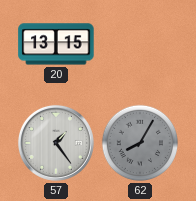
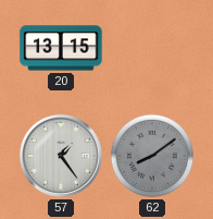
62: 8:05 -> 8:09 (152, 156)
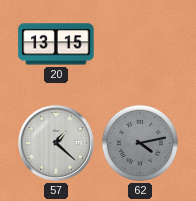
57: 1:24 -> 1:22 (56, 143)
62: 8:09 -> 4:13 (140, 143)
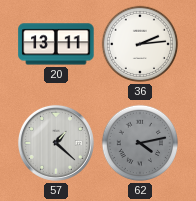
20: 13:15 -> 13:11 (56, 44)
36: none -> 2:14 (140, 44)
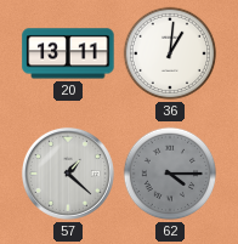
36: 2:14 -> 1:01 (170, 53)
62: 4:13 -> 4:15 (170, 174)
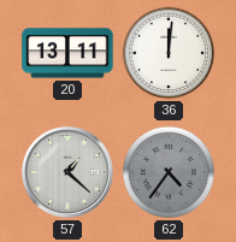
36: 1:01 -> 12:01 (169, 53)
62: 4:15 -> 4:36 (169, 172)
